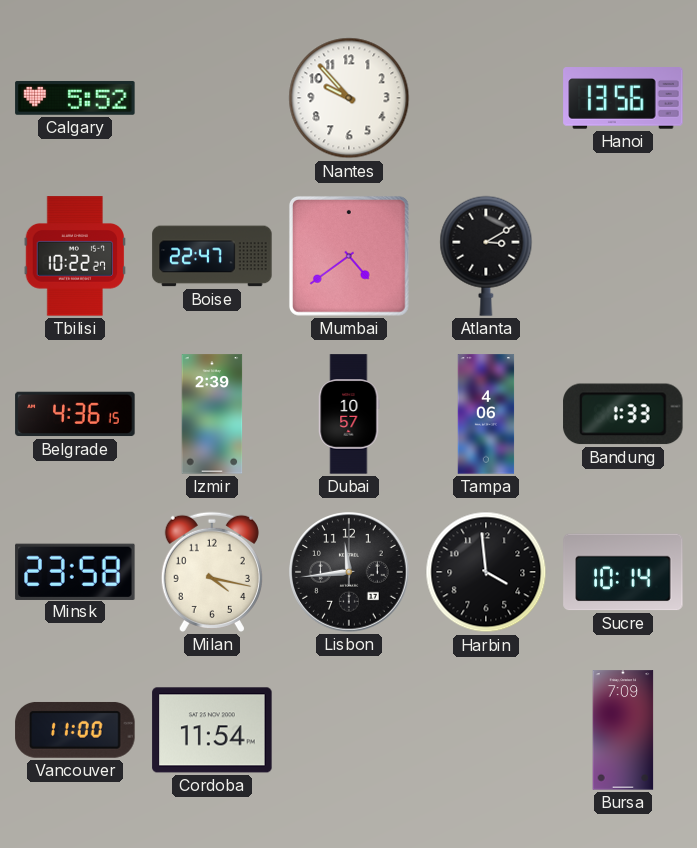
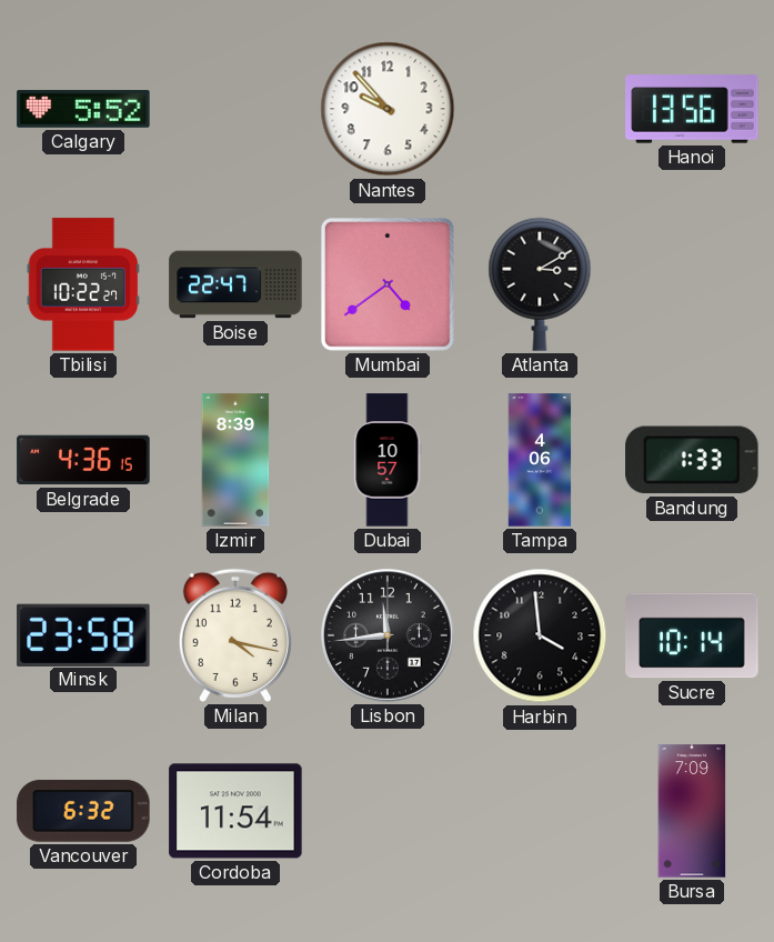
Izmir: 2:39 -> 8:39 (235, 460)
Vancouver: 11:00 -> 6:32 (83, 811)
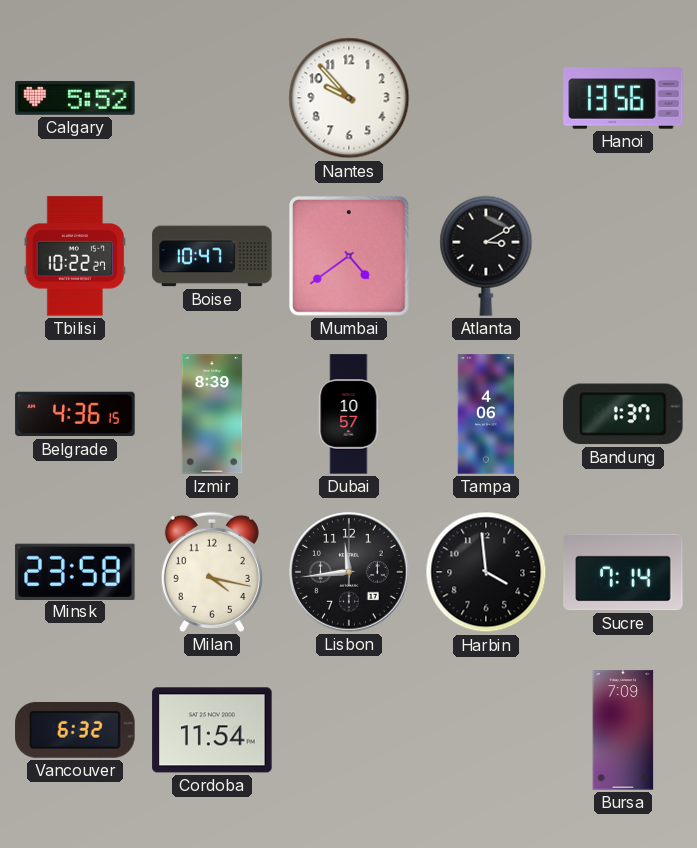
Boise: 22:47 -> 10:47 (212, 256)
Bandung: 1:33 -> 1:37 (623, 414)
Sucre: 10:14 -> 7:14 (623, 572)
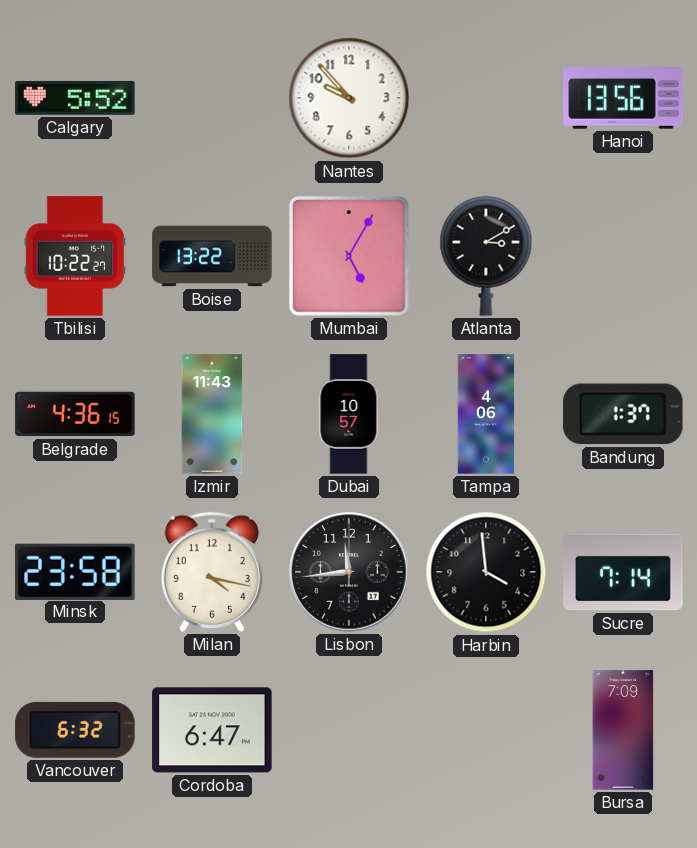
Boise: 10:47 -> 13:22 (212, 256)
Mumbai: 4:39 -> 5:05 (349, 256)
Izmir: 8:39 -> 11:43 (212, 414)
Cordoba: 11:54 -> 6:47 (212, 730)
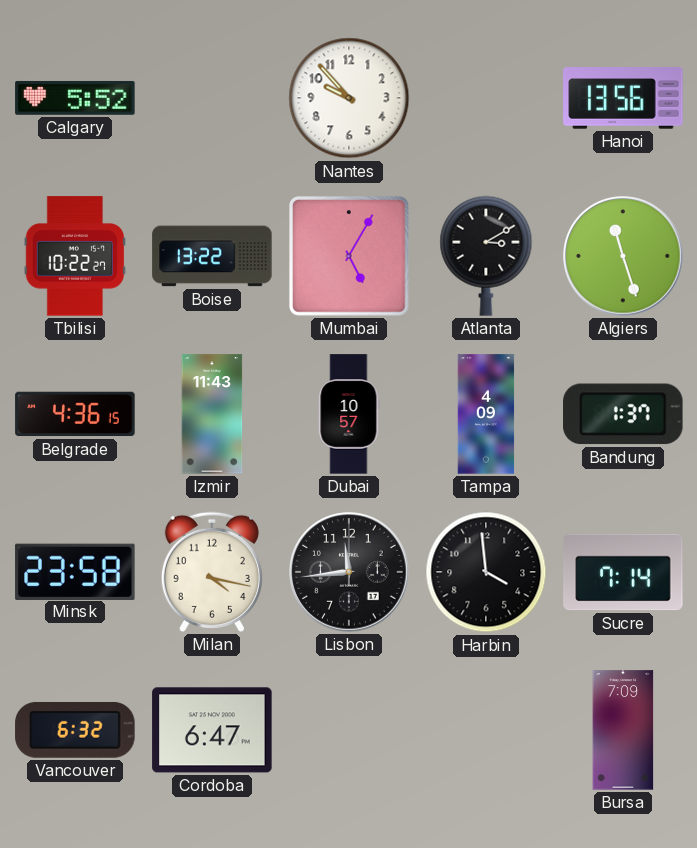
Algiers: none -> 11:27 (623, 256)
Tampa: 4:06 -> 4:09 (486, 414)
